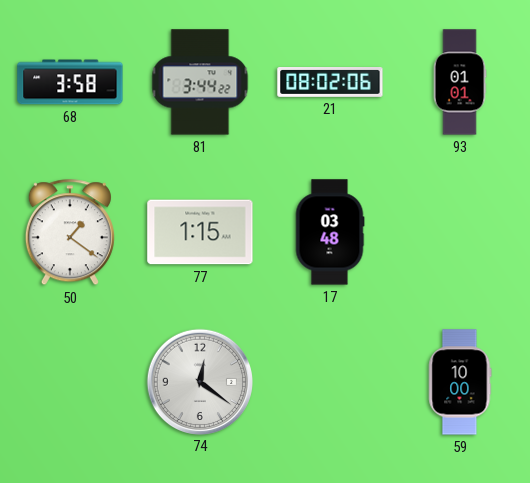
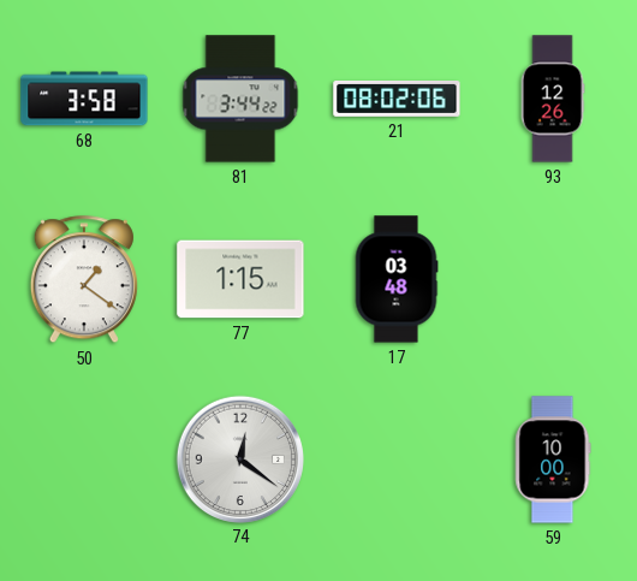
93: 01:01 -> 12:26 (553, 99)
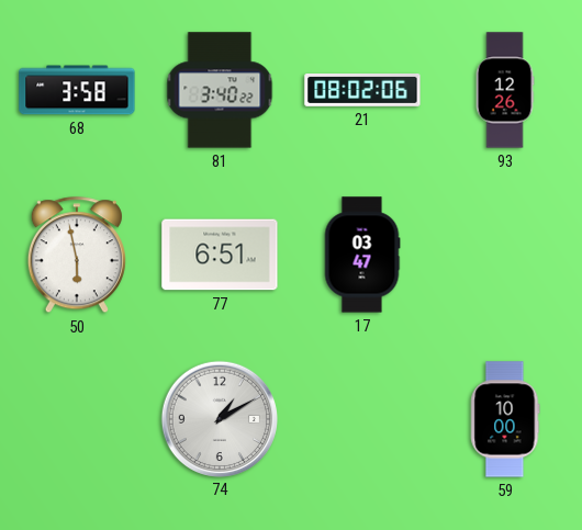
81: 3:44 -> 3:40 (220, 90)
50: 1:21 -> 5:58 (77, 256)
77: 1:15 -> 6:51 (220, 255)
17: 03:48 -> 03:47 (362, 255)
74: 12:21 -> 1:10 (219, 418)
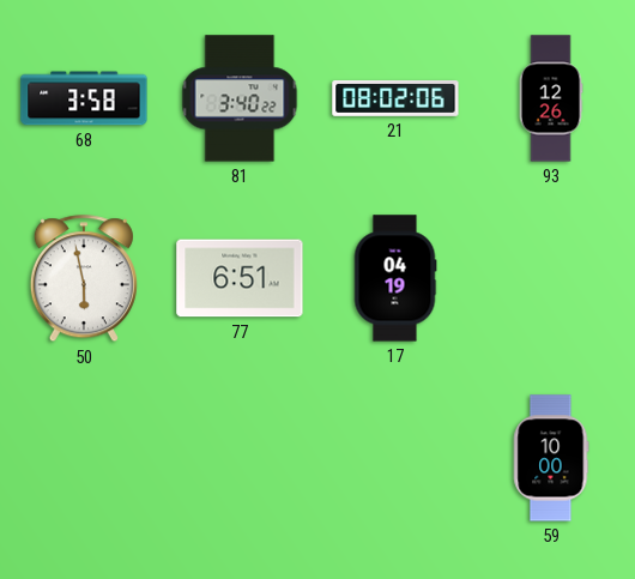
17: 03:47 -> 04:19 (395, 278)
74: 1:10 -> none (219, 418)
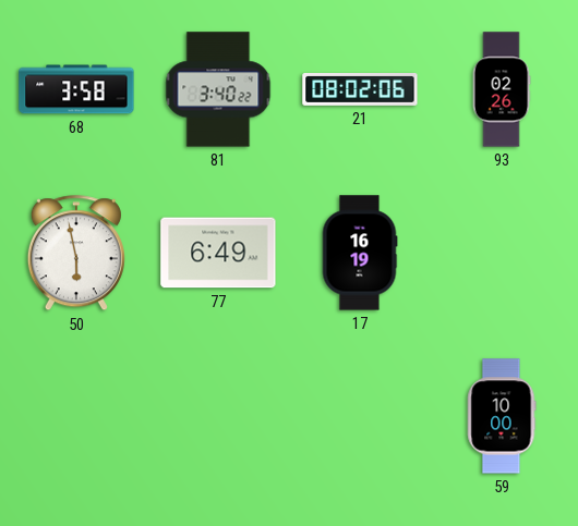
93: 12:26 -> 02:26 (502, 89)
77: 6:51 -> 6:49 (218, 253)
17: 04:19 -> 16:19 (360, 253)
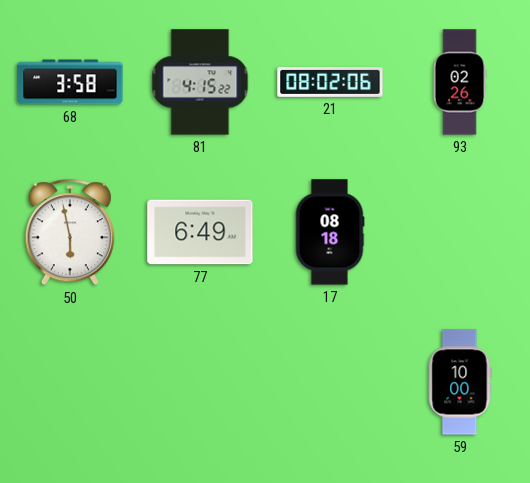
81: 3:40 -> 4:15 (200, 82)
17: 16:19 -> 08:18 (330, 232)
